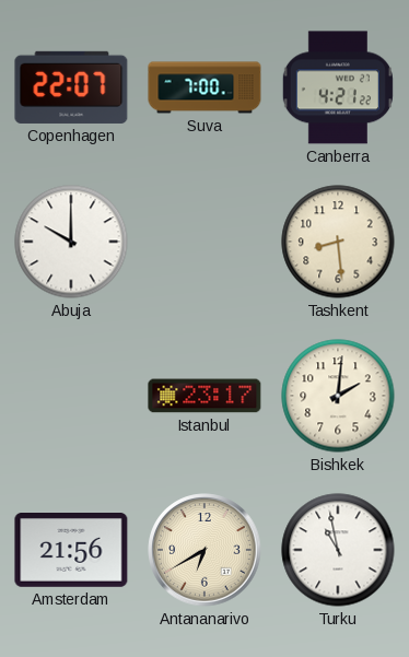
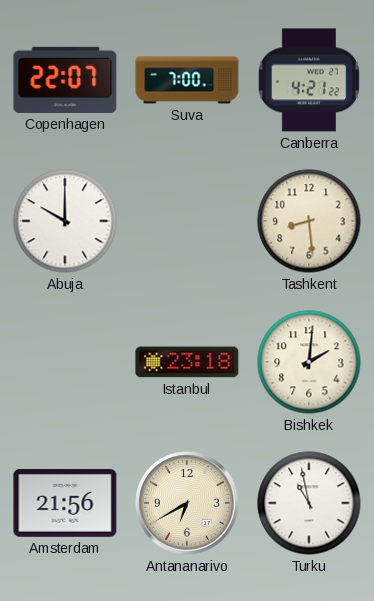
Istanbul: 23:17 -> 23:18 (187, 362)
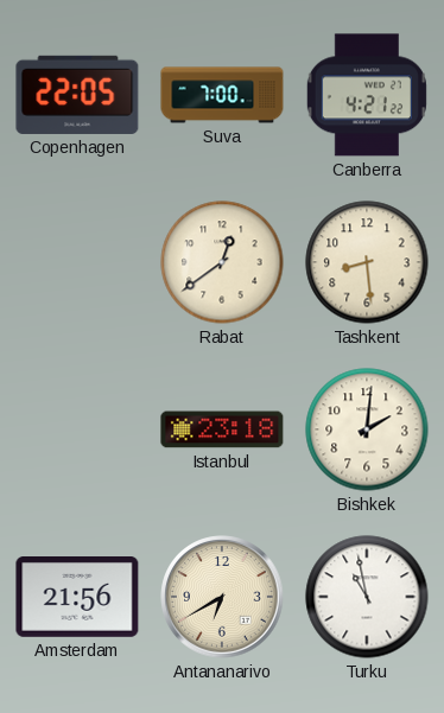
Copenhagen: 22:07 -> 22:05 (77, 95)
Abuja: 10:00 -> none (65, 221)
Rabat: none -> 12:39 (222, 262)
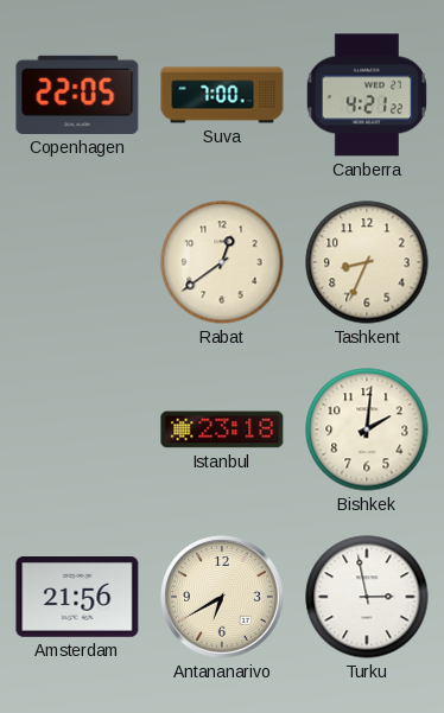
Tashkent: 8:29 -> 8:34 (367, 262)
Turku: 10:58 -> 2:58 (367, 597)
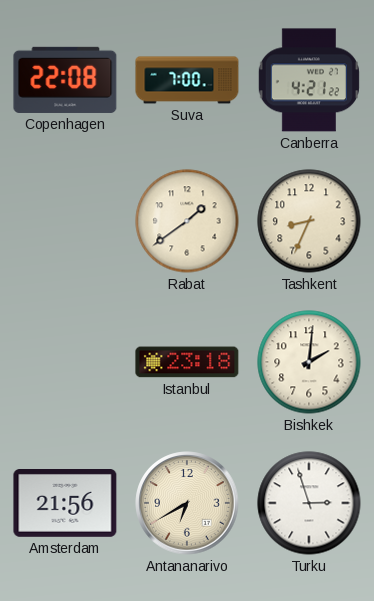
Copenhagen: 22:05 -> 22:08 (65, 80)
Rabat: 12:39 -> 1:39 (187, 221)
Turku: 2:58 -> 2:57 (309, 503)
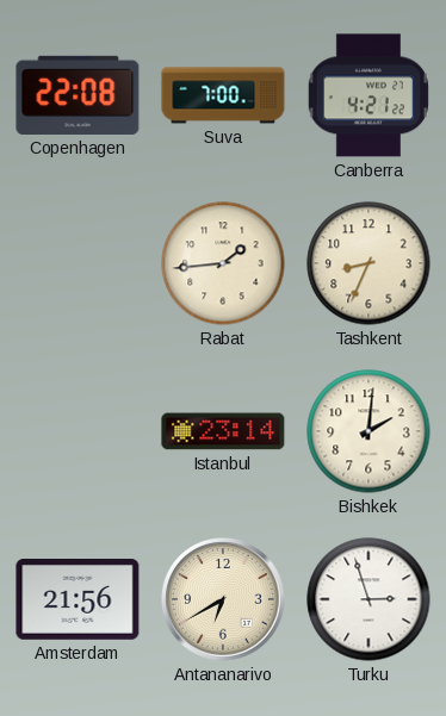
Rabat: 1:39 -> 1:44 (223, 263)
Istanbul: 23:18 -> 23:14 (223, 431)
